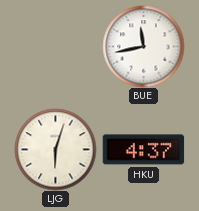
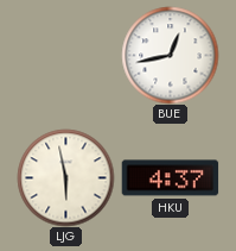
BUE: 11:43 -> 12:43 (170, 55)
LJG: 6:03 -> 5:58 (65, 177)
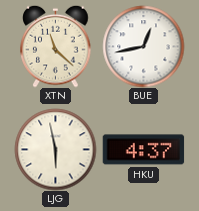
XTN: none -> 11:22 (56, 46)
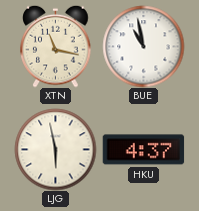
XTN: 11:22 -> 11:17 (56, 46)
BUE: 12:43 -> 10:58 (143, 46)
